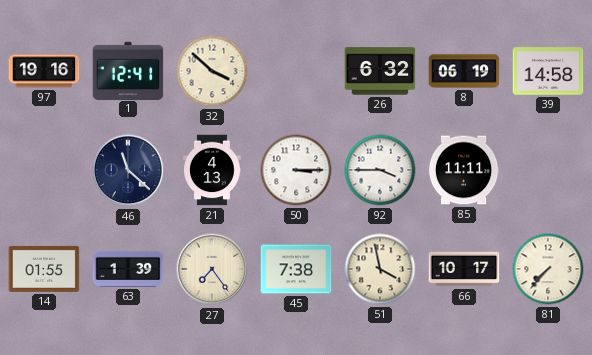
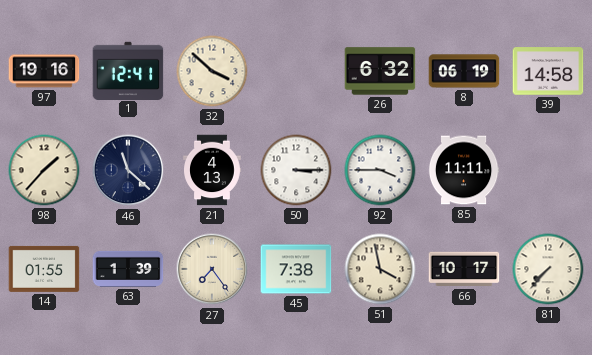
98: none -> 1:37 (44, 170)
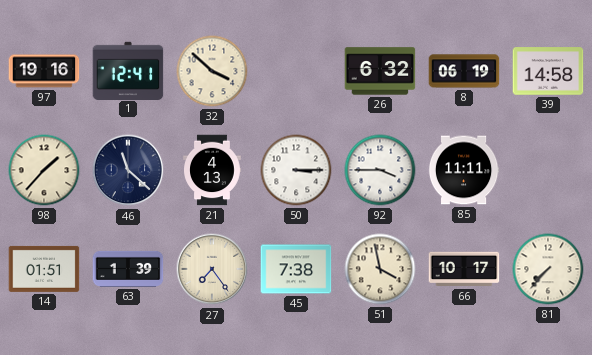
14: 01:55 -> 01:51 (44, 269)
